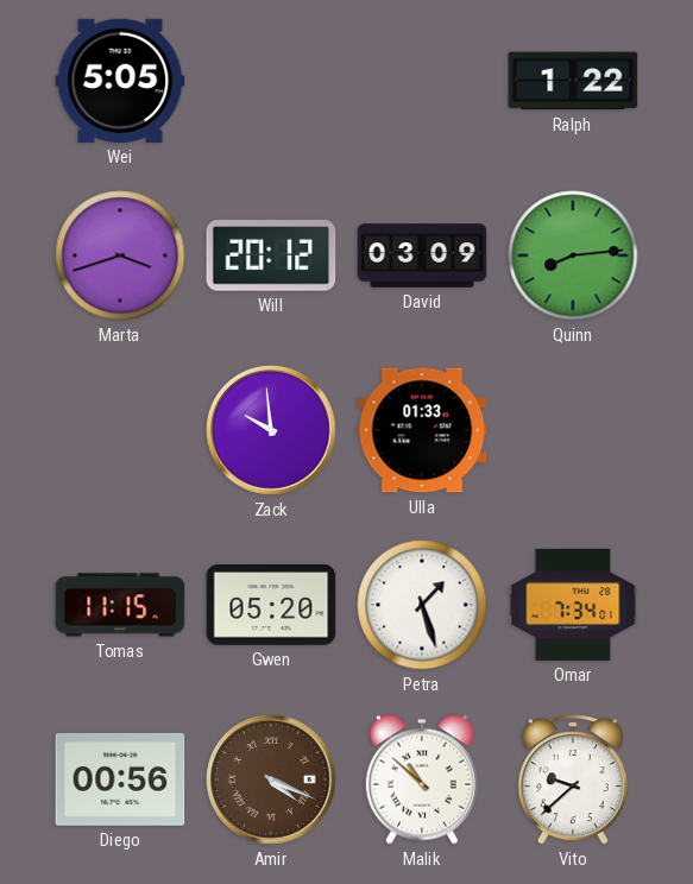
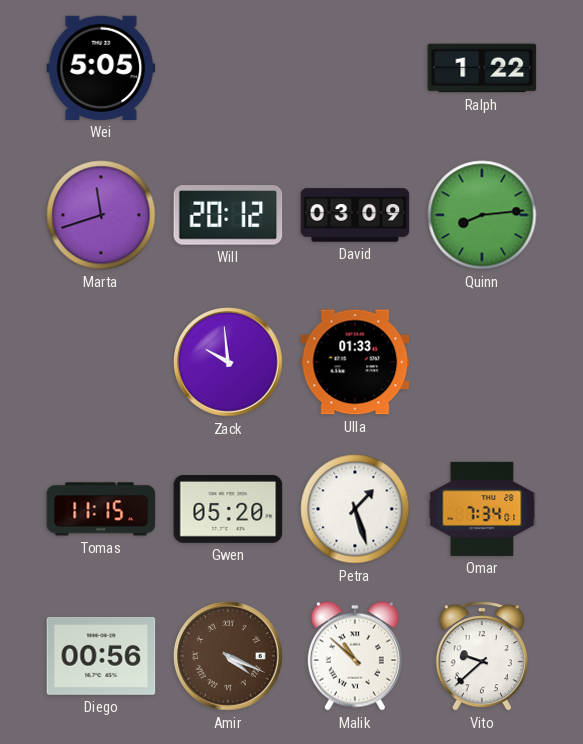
Marta: 3:42 -> 11:42 (101, 215)
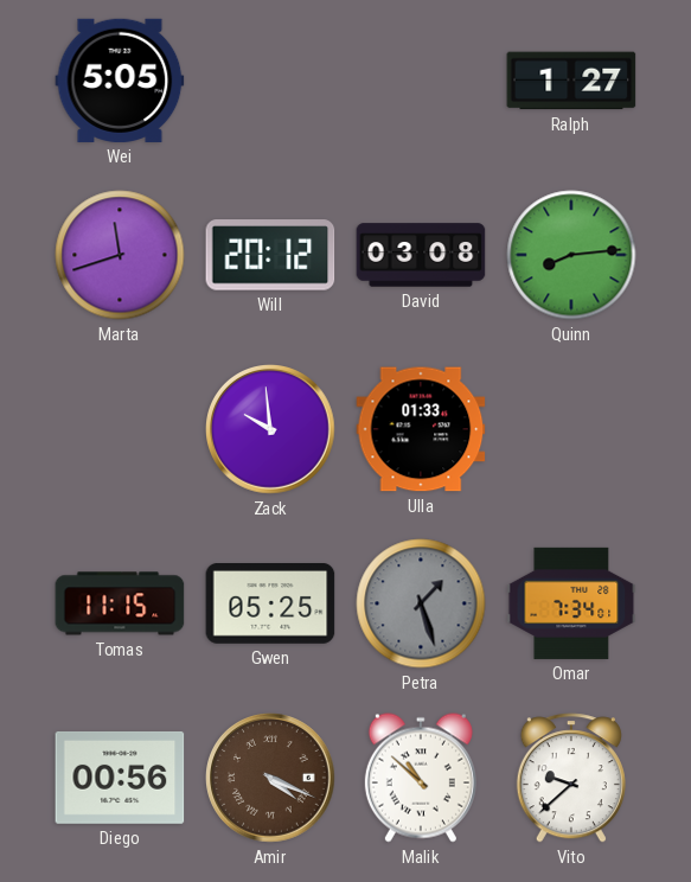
Ralph: 1:22 -> 1:27 (571, 81)
David: 03:09 -> 03:08 (421, 255)
Gwen: 05:20 -> 05:25 (270, 605)
Petra dial: white -> grey (421, 603)
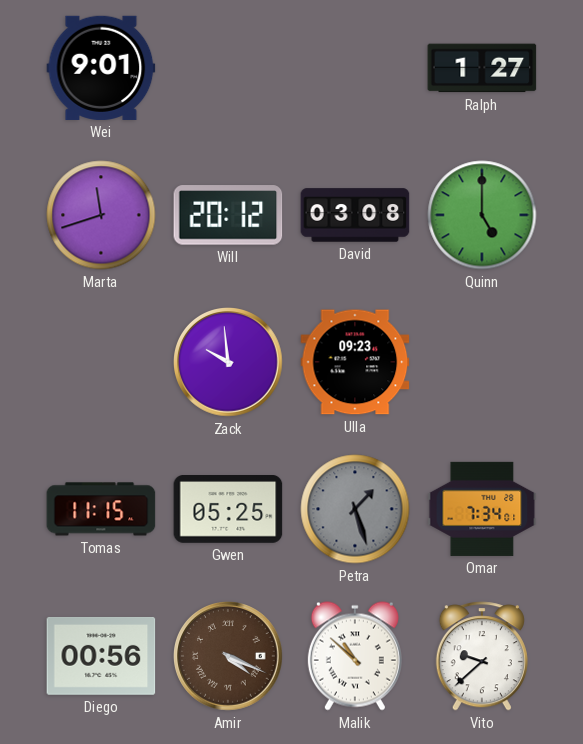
Wei: 5:05 -> 9:01 (101, 68)
Quinn: 8:14 -> 5:00 (482, 215)
Ulla: 01:33 -> 09:23 (355, 362)
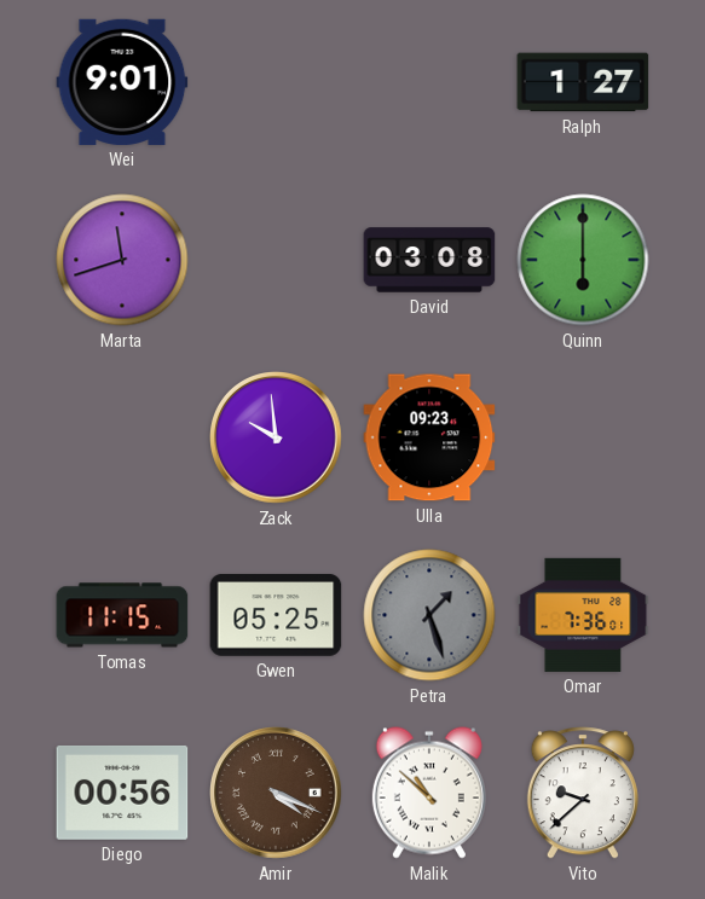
Will: 20:12 -> none (228, 215)
Quinn: 5:00 -> 6:00 (583, 260)
Omar: 7:34 -> 7:36 (583, 615)
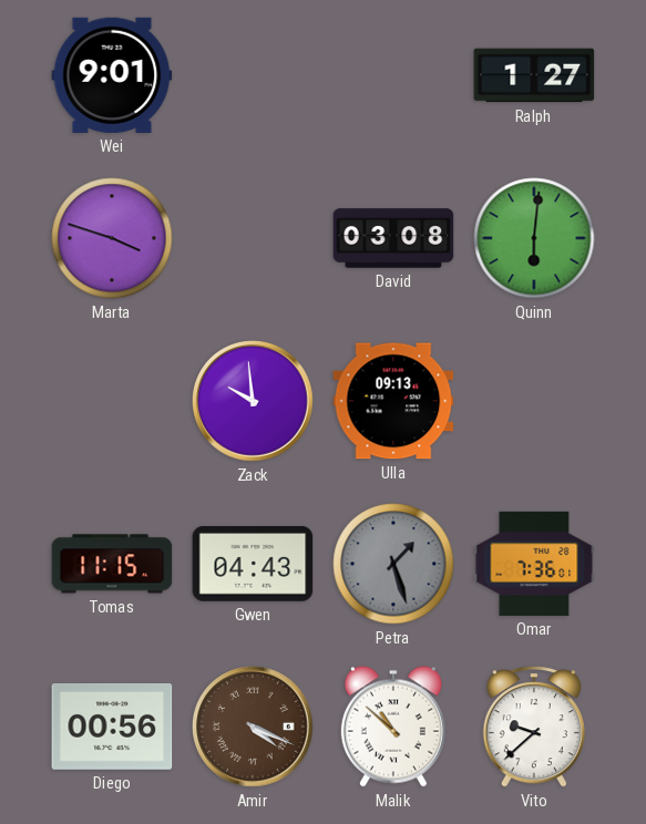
Marta: 11:42 -> 3:48 (112, 238)
Quinn: 6:00 -> 6:01 (534, 238)
Ulla: 09:23 -> 09:13 (393, 401)
Gwen: 05:25 -> 04:43 (253, 565)
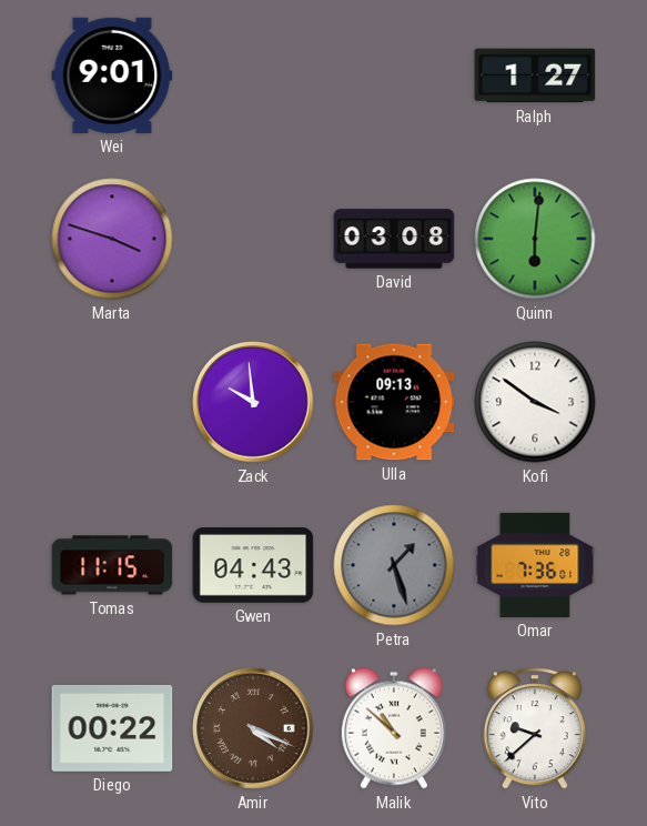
Kofi: none -> 3:51 (535, 402)
Diego: 00:56 -> 00:22 (112, 728)
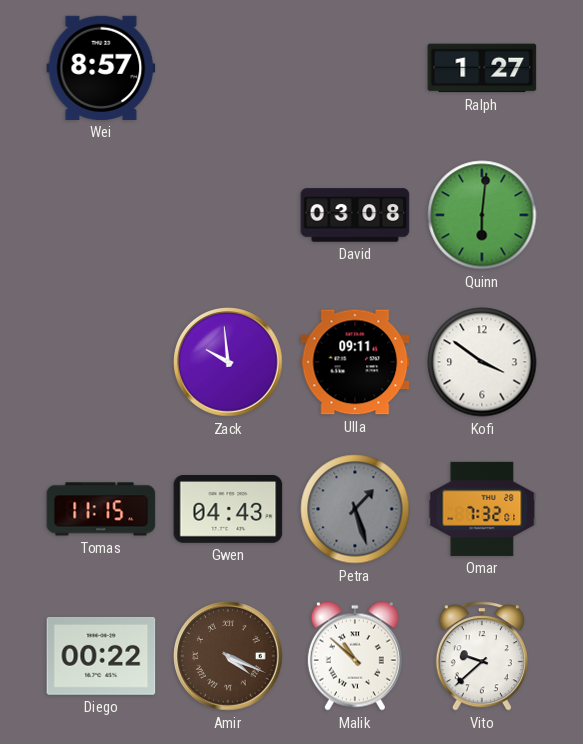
Wei: 9:01 -> 8:57 (101, 68)
Marta: 3:48 -> none (112, 239)
Ulla: 09:13 -> 09:11 (355, 362)
Omar: 7:36 -> 7:32 (482, 509)
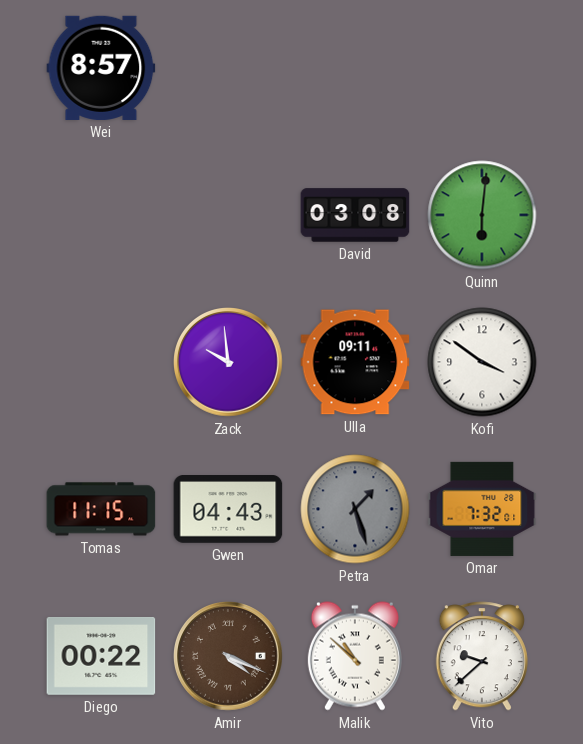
Ralph: 1:27 -> none (482, 68)
